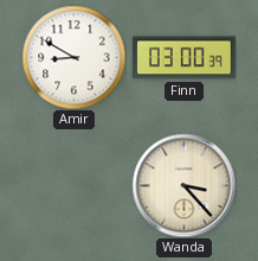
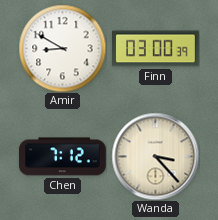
Chen: none -> 7:12 (63, 157)
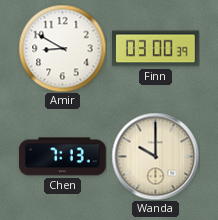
Chen: 7:12 -> 7:13 (63, 157)
Wanda: 3:23 -> 10:00 (155, 156)
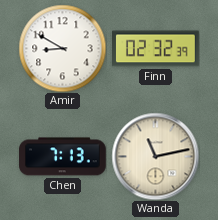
Finn: 03:00 -> 02:32 (156, 49)
Wanda: 10:00 -> 11:13 (155, 156)
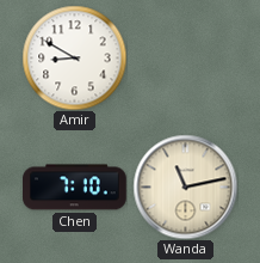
Finn: 02:32 -> none (156, 49)
Chen: 7:13 -> 7:10 (75, 188)
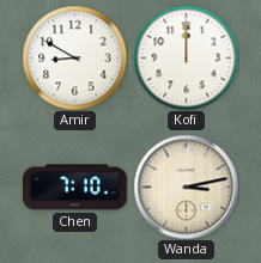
Kofi: none -> 12:00 (186, 57)
Wanda: 11:13 -> 3:13 (186, 186)
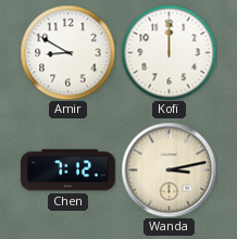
Chen: 7:10 -> 7:12 (68, 171)
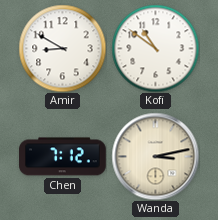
Kofi: 12:00 -> 10:51 (155, 48)
